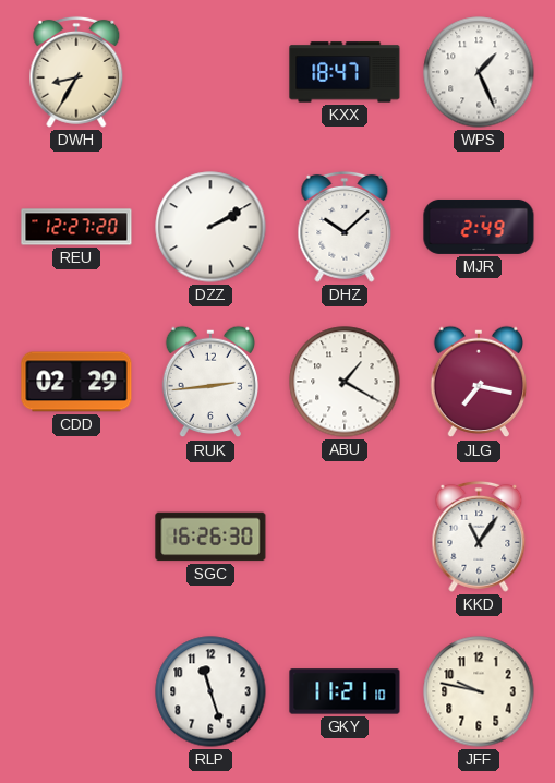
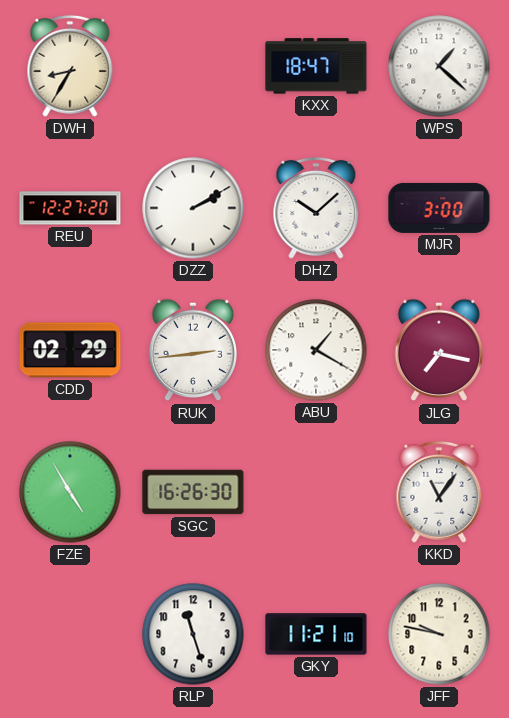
WPS: 1:26 -> 1:22 (439, 66)
MJR: 2:49 -> 3:00 (439, 208)
FZE: none -> 4:55 (70, 492)
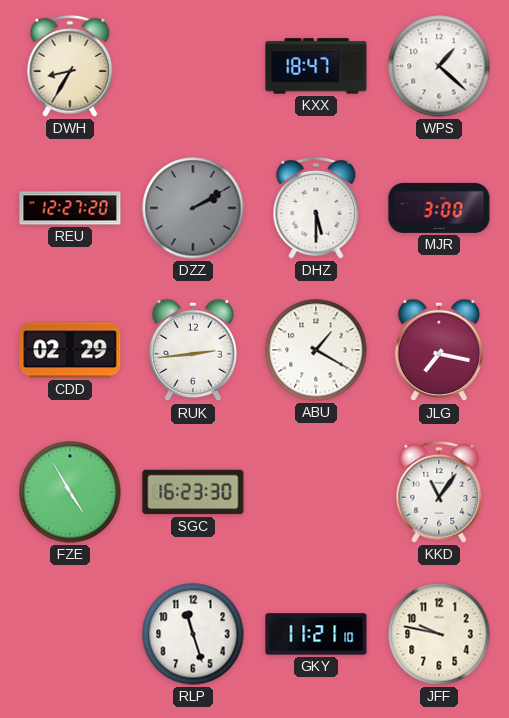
DZZ dial: white -> grey (193, 208)
DHZ: 10:08 -> 5:30 (316, 208)
SGC: 16:26 -> 16:23 (193, 492)
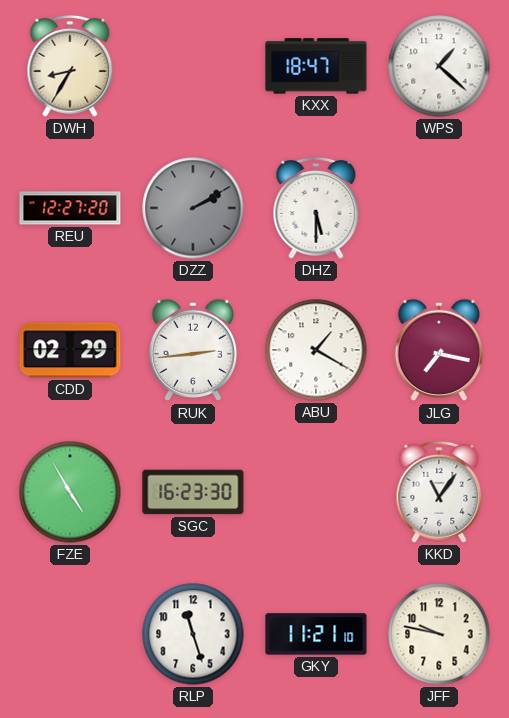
MJR: 3:00 -> none (439, 208)
